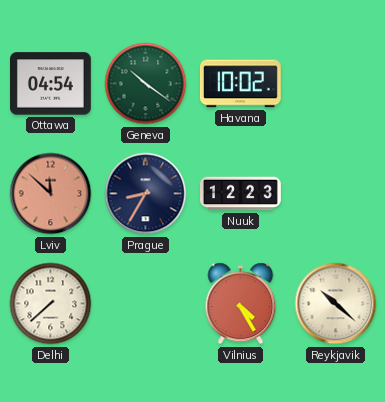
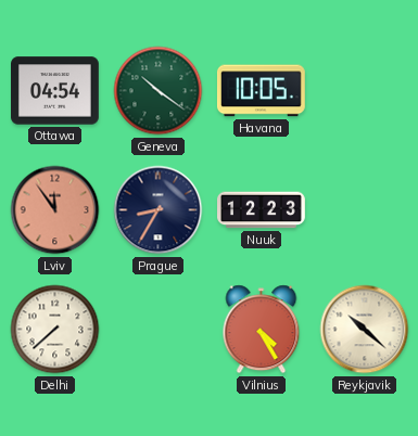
Havana: 10:02 -> 10:05 (261, 91)
Lviv: 11:52 -> 11:54 (55, 210)
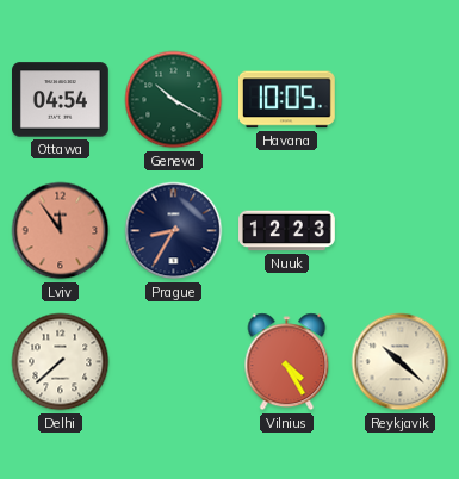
Geneva: 10:21 -> 10:20 (174, 100)
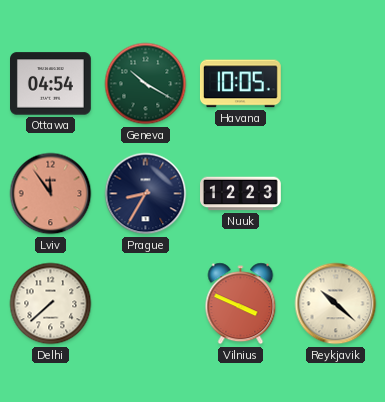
Vilnius: 4:25 -> 3:49 (241, 304)
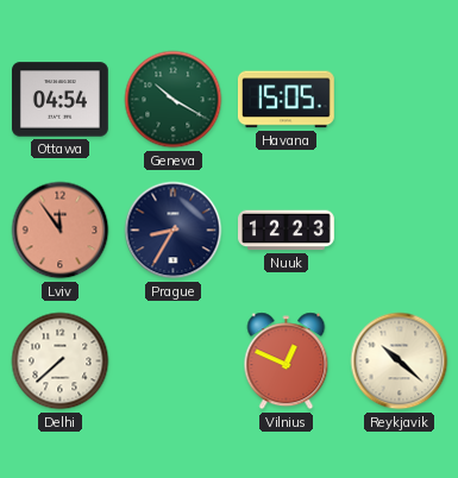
Havana: 10:05 -> 15:05 (286, 100)
Vilnius: 3:49 -> 12:49 (287, 361)
